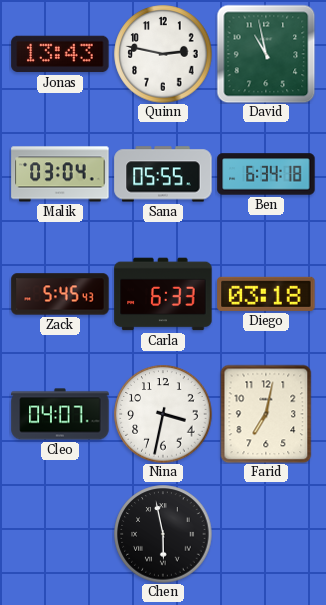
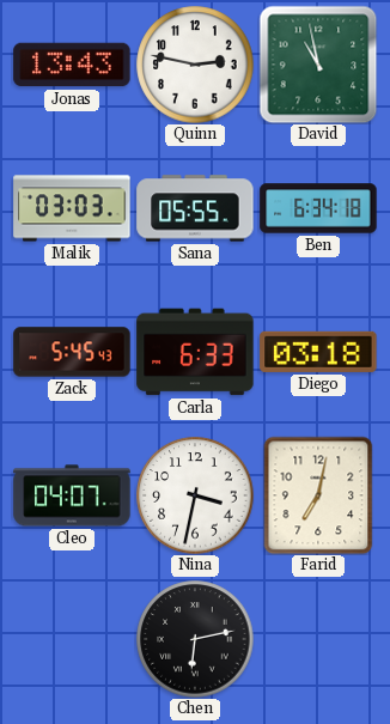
Malik: 03:04 -> 03:03 (72, 208)
Chen: 5:58 -> 6:13 (195, 639)
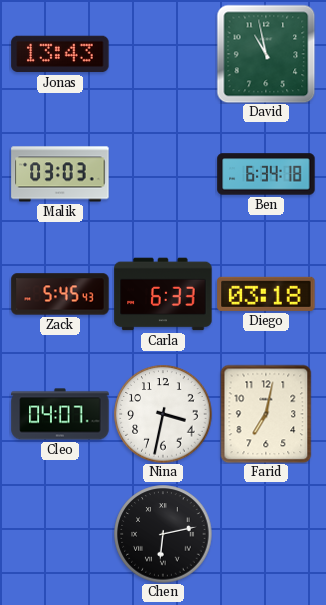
Quinn: 2:47 -> none (195, 65)
Sana: 05:55 -> none (195, 208)
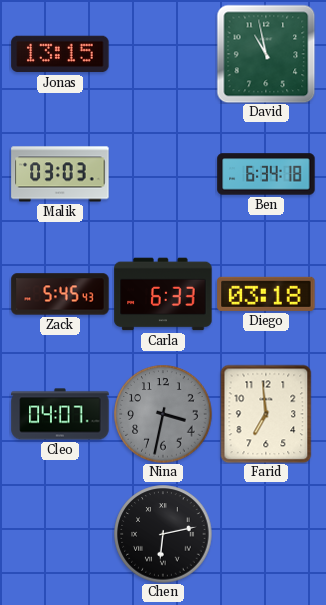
Jonas: 13:43 -> 13:15 (60, 54)
Nina dial: white -> grey (163, 414)
Farid: 7:02 -> 6:59 (266, 414)
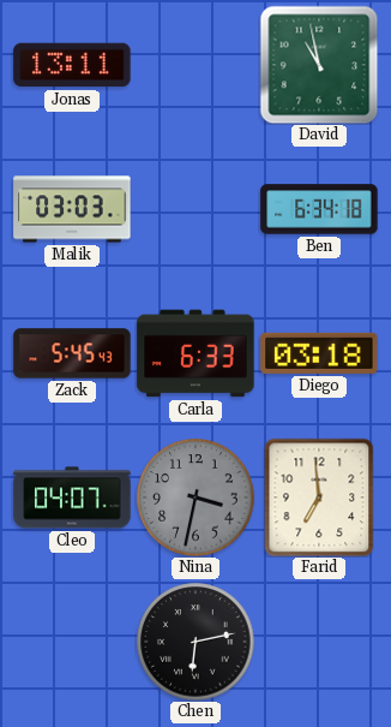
Jonas: 13:15 -> 13:11 (72, 65)
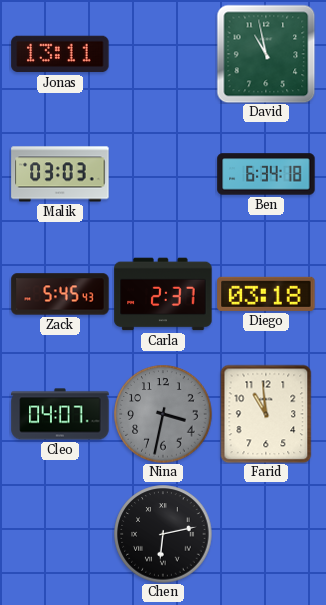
Carla: 6:33 -> 2:37 (163, 294)
Farid: 6:59 -> 10:59 (266, 414)
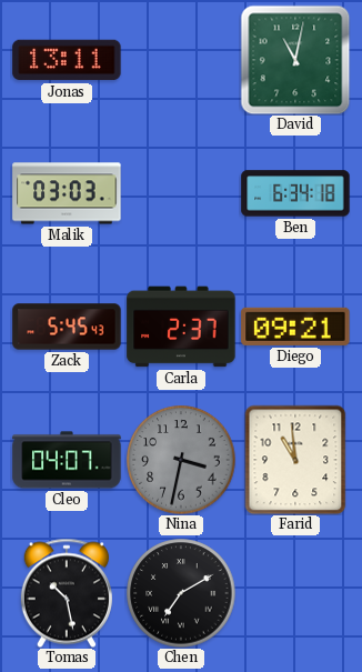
David: 10:58 -> 11:02 (295, 60)
Diego: 03:18 -> 09:21 (295, 327)
Tomas: none -> 10:28 (67, 593)
Chen: 6:13 -> 7:10 (181, 593)
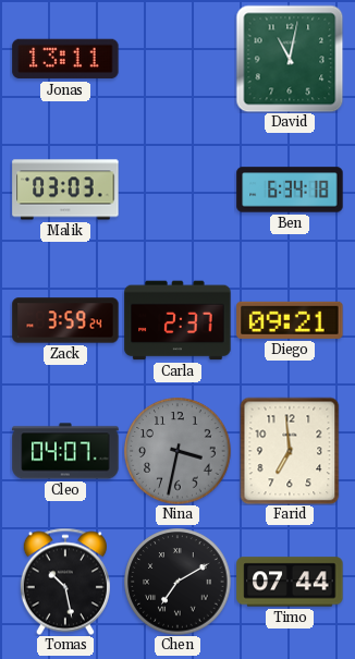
Zack: 5:45 -> 3:59 (65, 320)
Farid: 10:59 -> 6:59 (290, 451)
Timo: none -> 07:44 (290, 582)
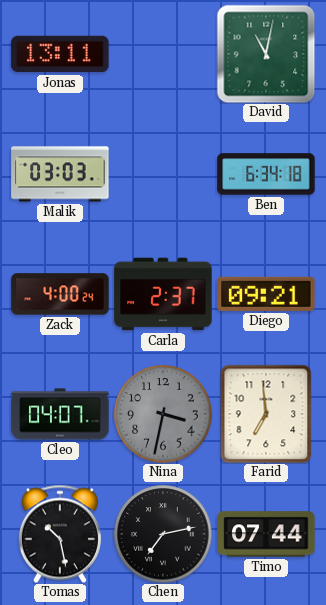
Zack: 3:59 -> 4:00 (60, 294)
Chen: 7:10 -> 7:13 (163, 534)
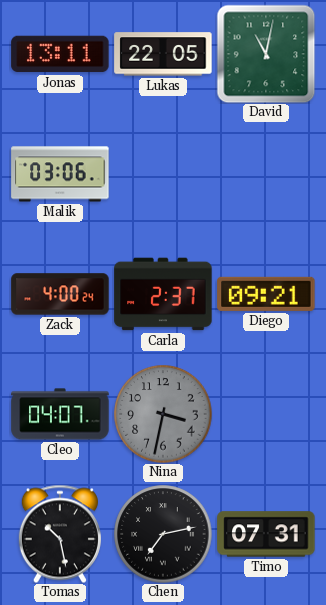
Lukas: none -> 22:05 (163, 54)
Malik: 03:03 -> 03:06 (60, 174)
Ben: 6:34 -> none (266, 174)
Farid: 6:59 -> none (266, 414)
Timo: 07:44 -> 07:31 (266, 534)
